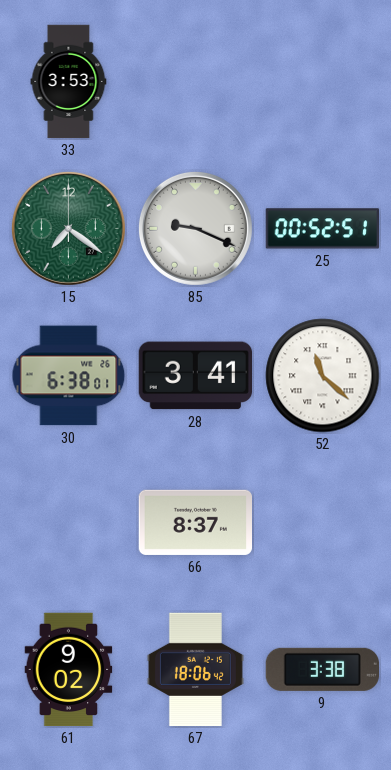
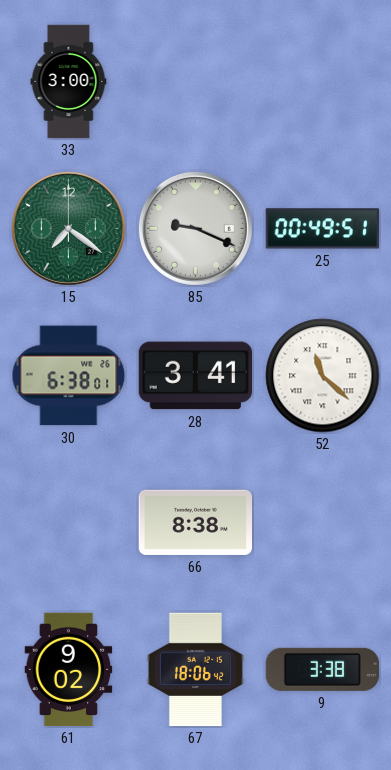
33: 3:53 -> 3:00 (69, 82)
25: 00:52 -> 00:49 (322, 229)
66: 8:37 -> 8:38 (195, 522)
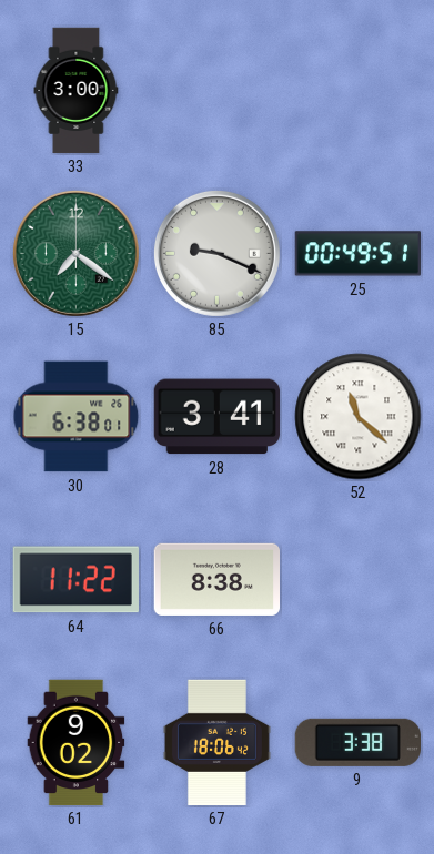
64: none -> 11:22 (75, 580)
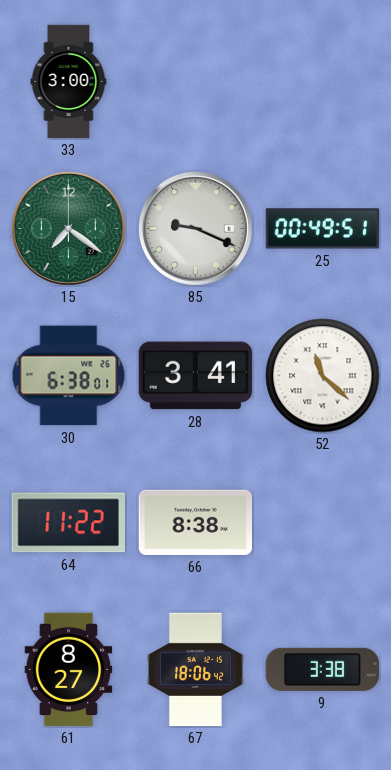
61: 9:02 -> 8:27 (69, 670)
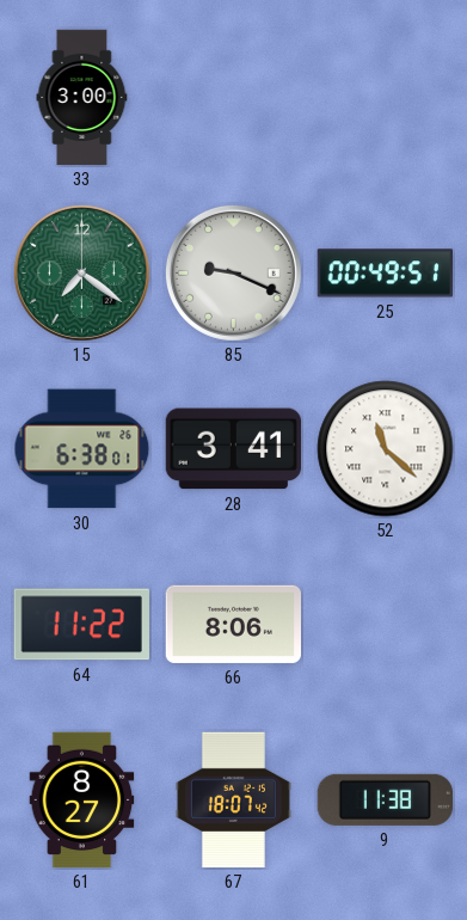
66: 8:38 -> 8:06 (233, 624)
67: 18:06 -> 18:07 (233, 801)
9: 3:38 -> 11:38 (385, 799)
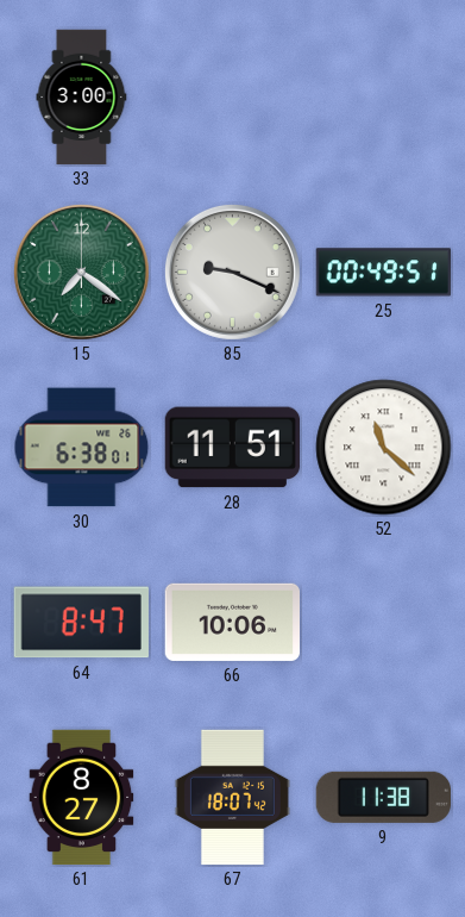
28: 3:41 -> 11:51 (232, 448)
64: 11:22 -> 8:47 (81, 623)
66: 8:06 -> 10:06 (232, 622)
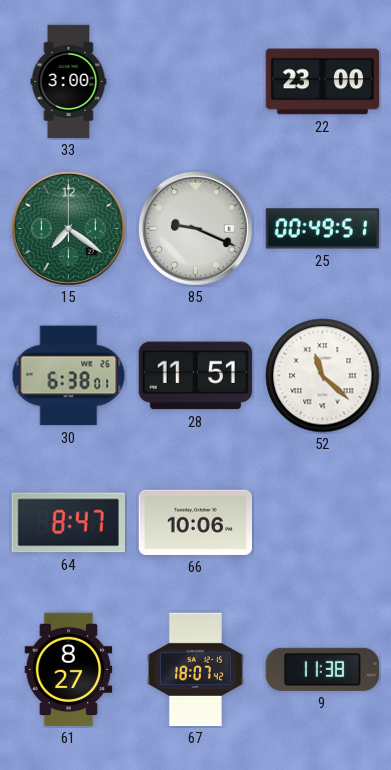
22: none -> 23:00 (323, 82)
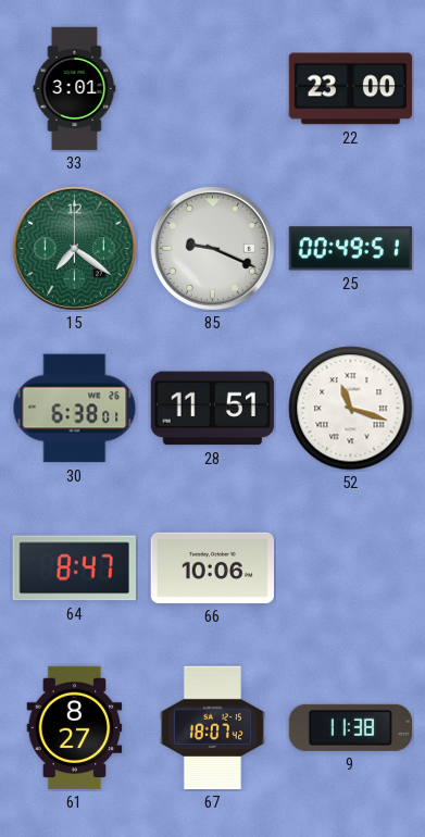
33: 3:00 -> 3:01 (75, 89)
52: 11:22 -> 11:18 (351, 409)
